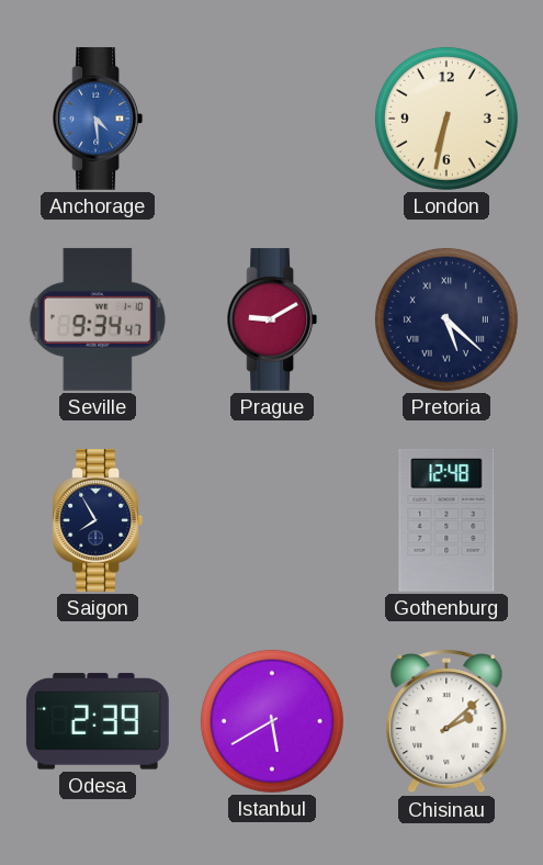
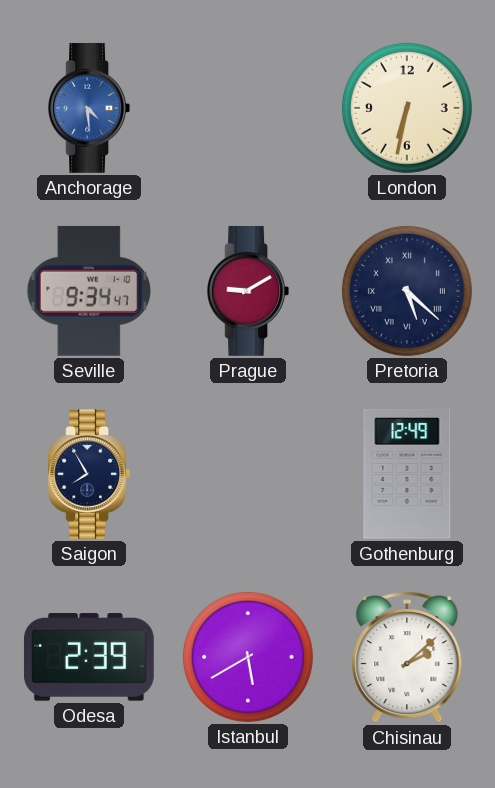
Gothenburg: 12:48 -> 12:49 (407, 474)
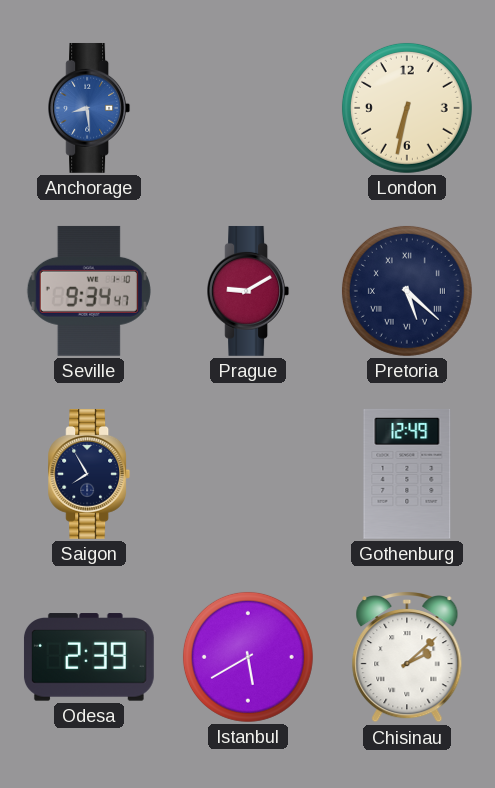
Anchorage: 4:29 -> 8:29 (89, 108)
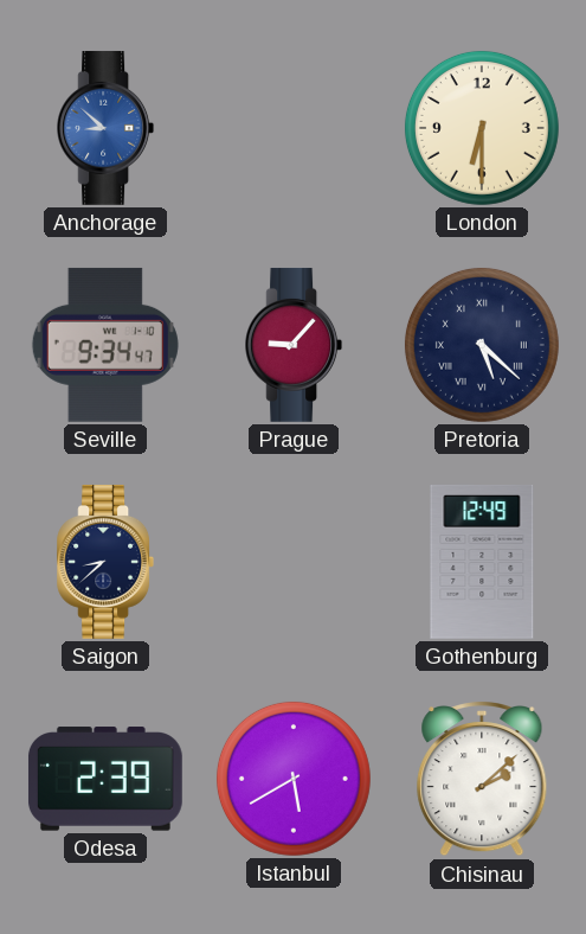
Anchorage: 8:29 -> 8:52 (105, 128)
London: 6:32 -> 6:30 (482, 128)
Prague: 9:10 -> 9:07 (294, 345)
Saigon: 7:55 -> 8:38 (105, 562)
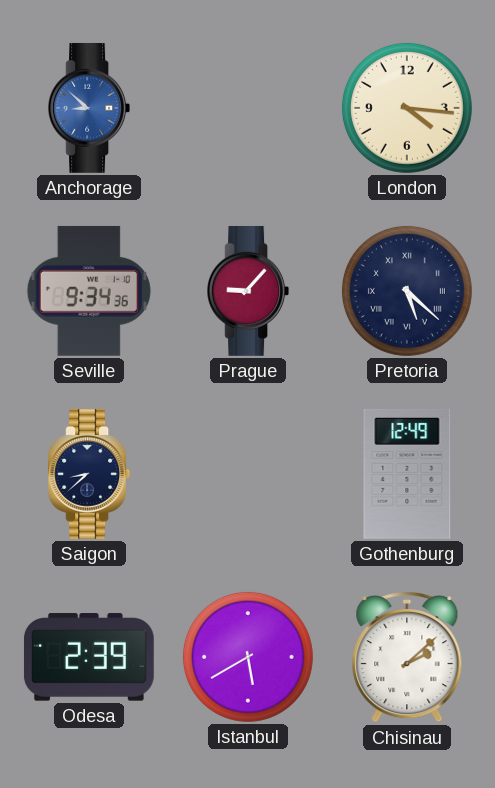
London: 6:30 -> 4:16 (407, 108)
Seville: 9:34:47 -> 9:34:36 (89, 291)
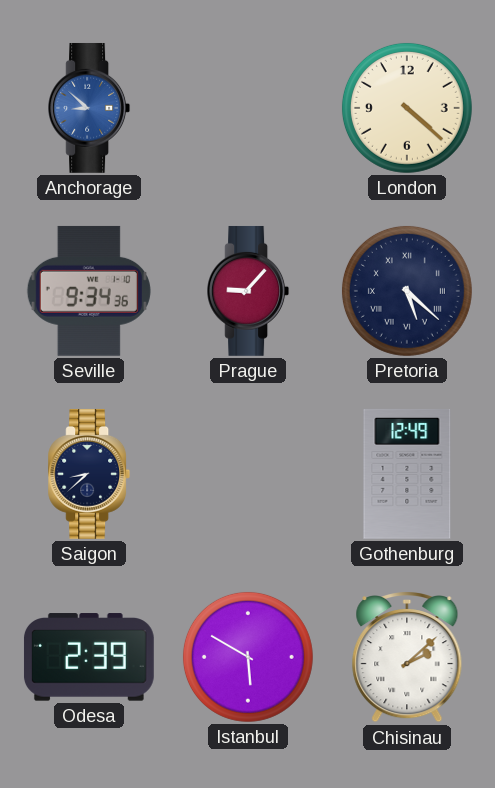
London: 4:16 -> 4:22 (407, 108)
Istanbul: 5:40 -> 5:50 (248, 657)
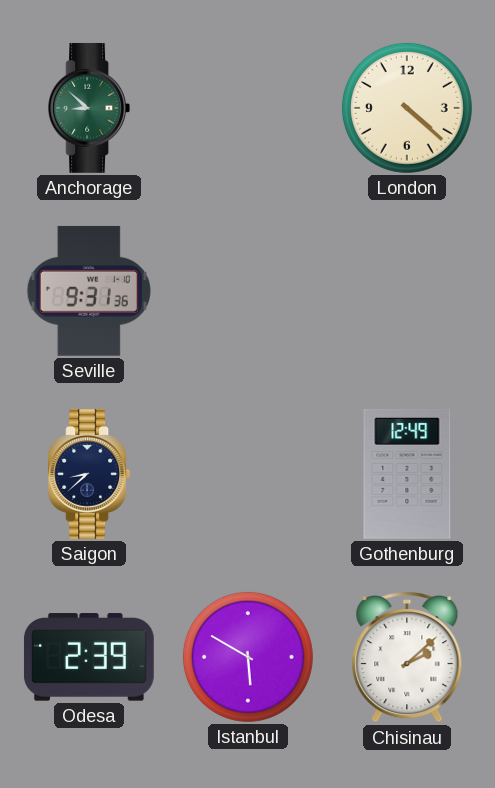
Anchorage dial: blue -> green (89, 108)
Seville: 9:34 -> 9:31 (89, 291)
Prague: 9:07 -> none (248, 291)
Pretoria: 5:22 -> none (407, 291)
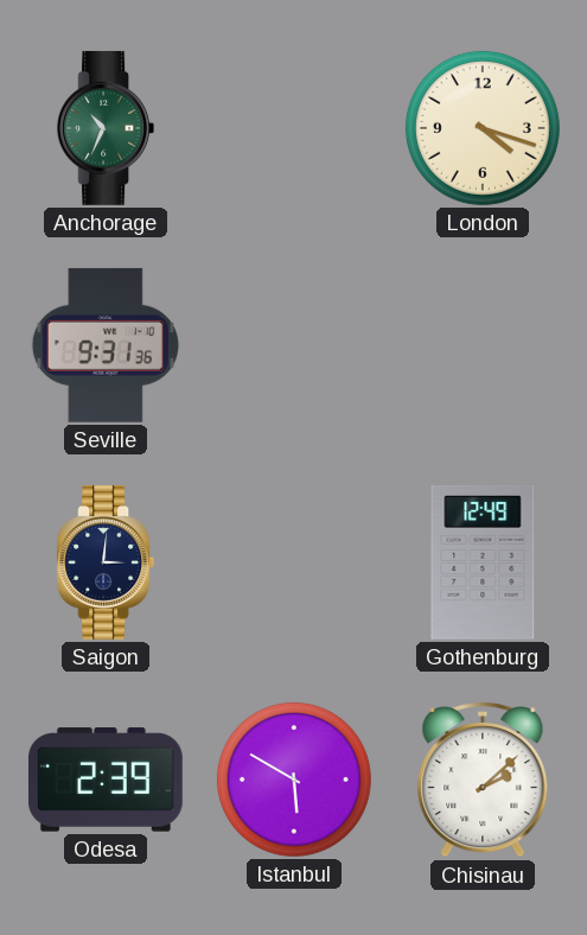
Anchorage: 8:52 -> 10:34 (106, 128)
London: 4:22 -> 4:18 (483, 128)
Saigon: 8:38 -> 3:01 (106, 562)
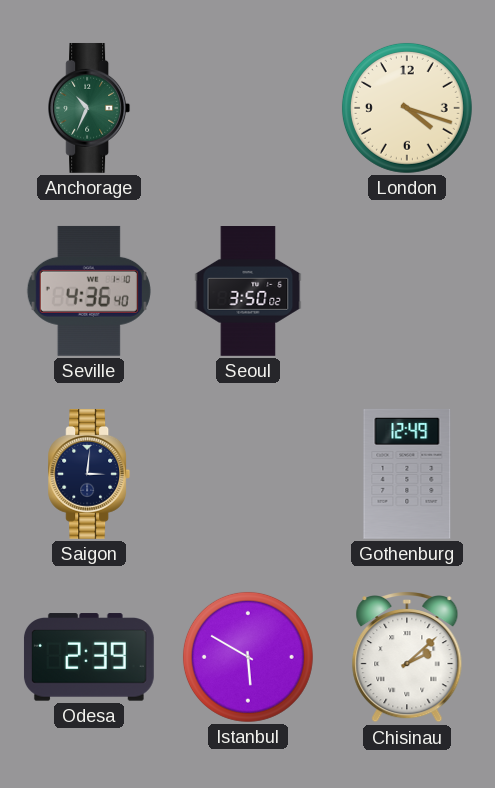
Seville: 9:31 -> 4:36 (89, 291)
Seoul: none -> 3:50 (248, 292)
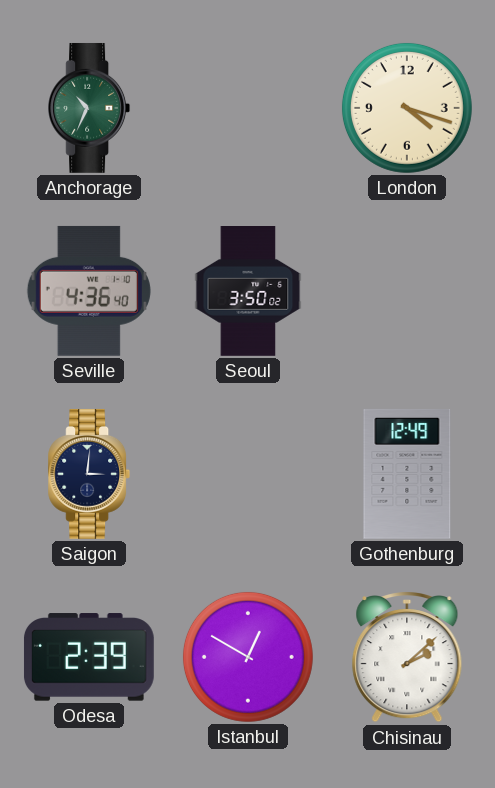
Istanbul: 5:50 -> 12:50 (248, 657)
